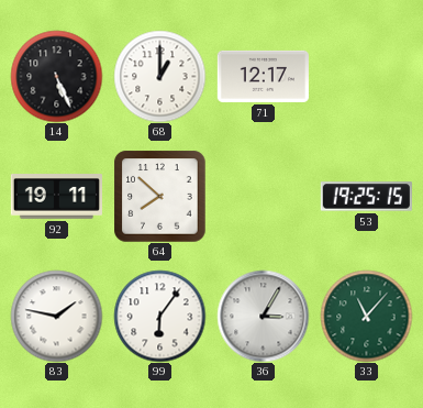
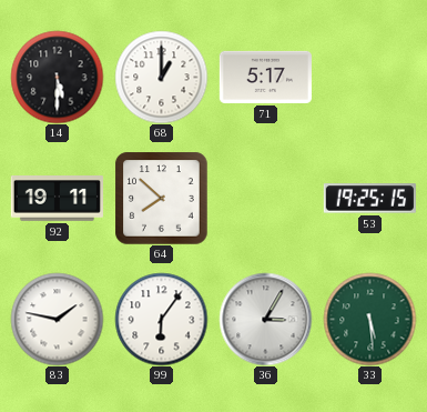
14: 5:26 -> 5:30 (57, 77)
71: 12:17 -> 5:17 (265, 77)
33: 11:07 -> 5:29 (369, 319)
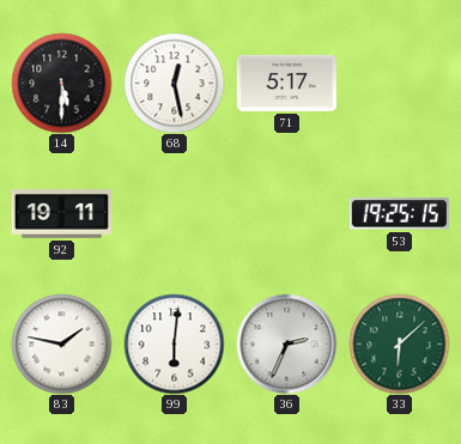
68: 1:00 -> 12:28 (174, 83)
64: 7:52 -> none (161, 198)
99: 6:06 -> 6:01 (174, 343)
36: 3:05 -> 2:34 (286, 343)
33: 5:29 -> 6:08 (399, 343)
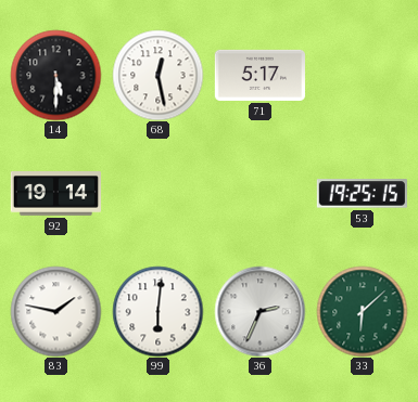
92: 19:11 -> 19:14 (55, 194)
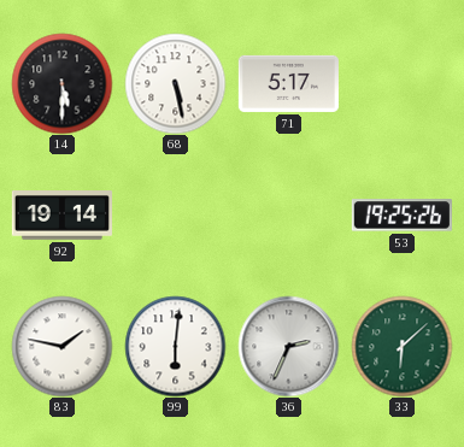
68: 12:28 -> 5:28 (175, 83)
53: 19:25:15 -> 19:25:26 (401, 216)
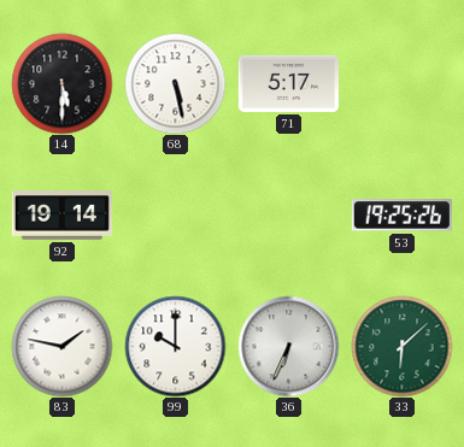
99: 6:01 -> 10:00 (175, 346)
36: 2:34 -> 6:34 (288, 346)
